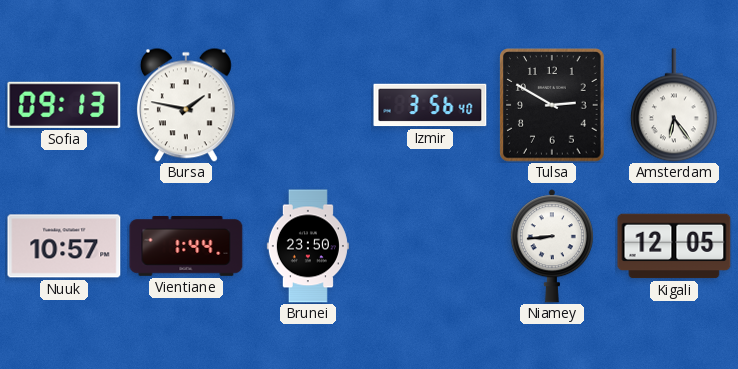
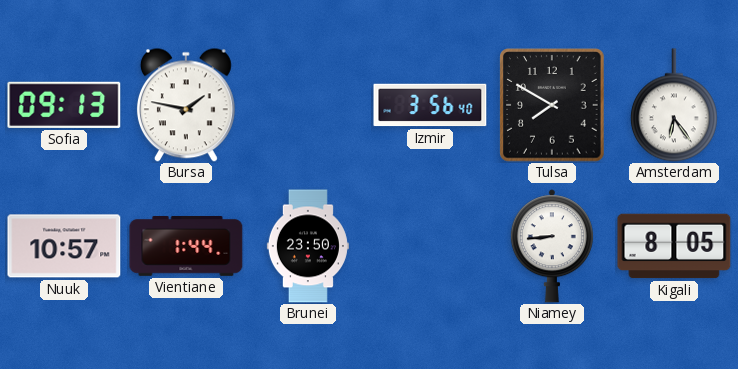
Tulsa: 2:50 -> 7:50 (552, 105)
Kigali: 12:05 -> 8:05 (674, 246)
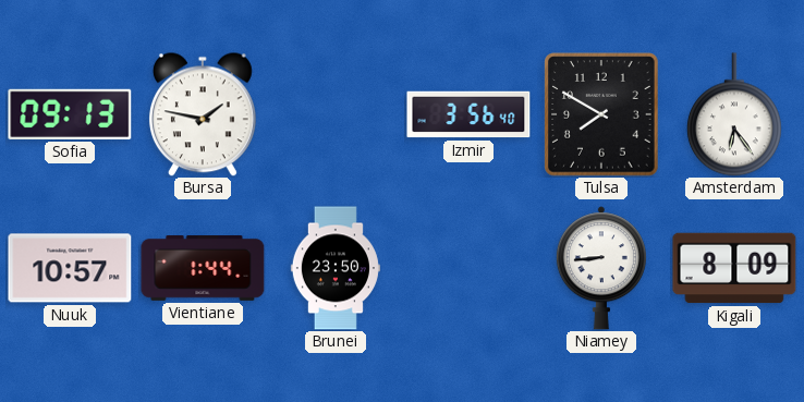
Kigali: 8:05 -> 8:09 (734, 268)
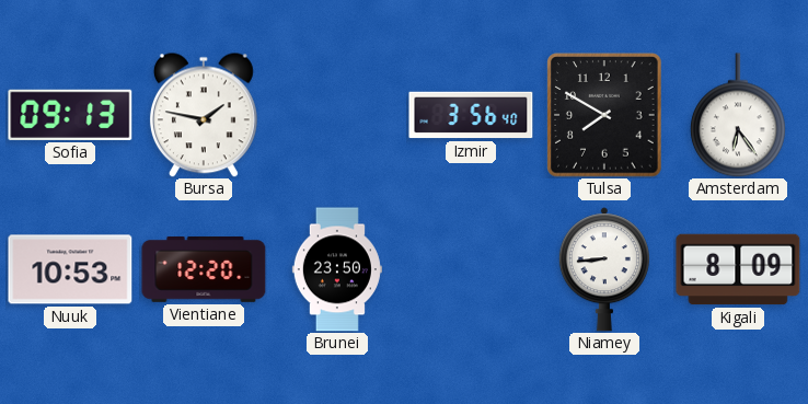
Nuuk: 10:57 -> 10:53 (70, 269)
Vientiane: 1:44 -> 12:20 (204, 270)
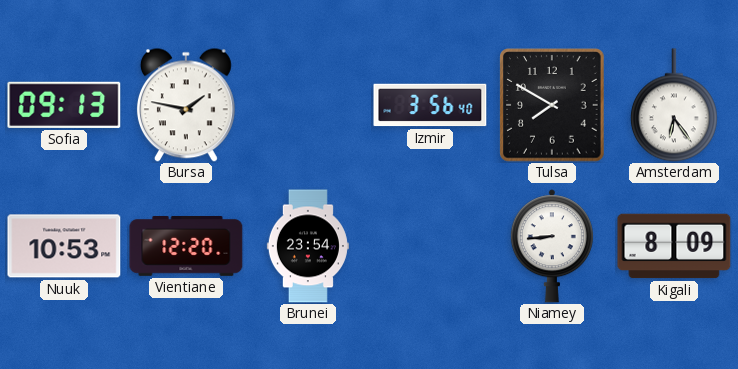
Brunei: 23:50 -> 23:54 (308, 246)
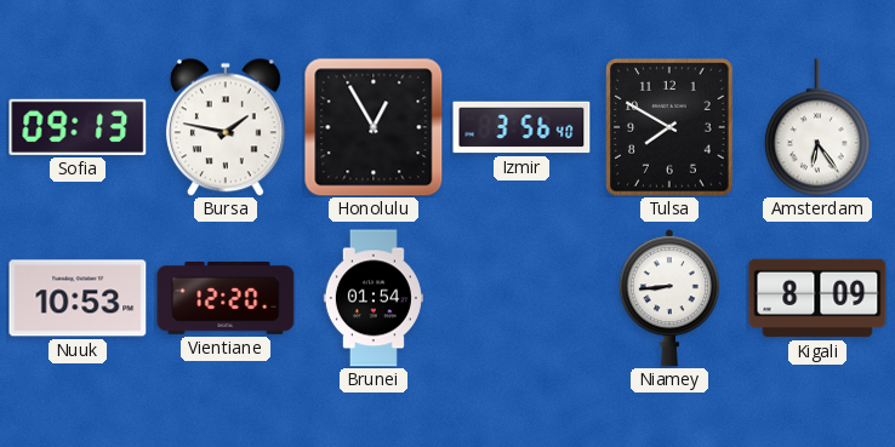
Honolulu: none -> 12:55 (374, 127)
Brunei: 23:54 -> 01:54 (374, 298)
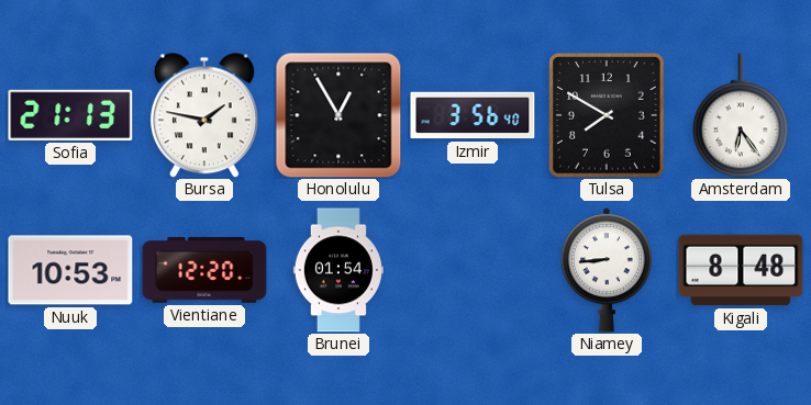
Sofia: 09:13 -> 21:13 (70, 115)
Kigali: 8:09 -> 8:48 (741, 270)
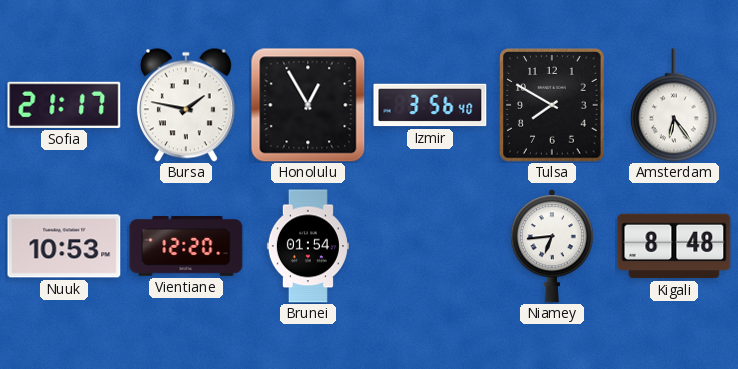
Sofia: 21:13 -> 21:17 (64, 105)
Niamey: 8:44 -> 6:44 (552, 246)
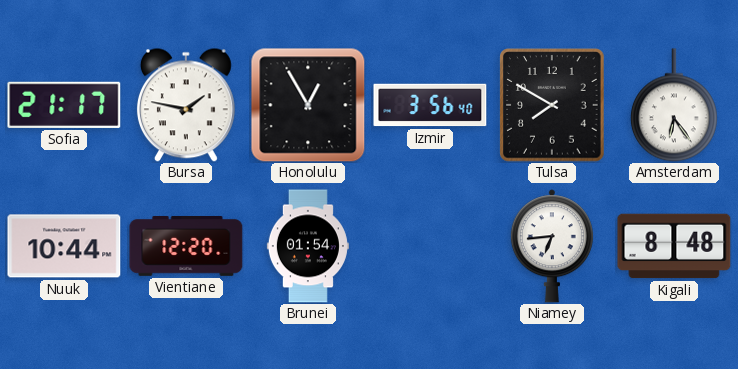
Nuuk: 10:53 -> 10:44 (64, 246)
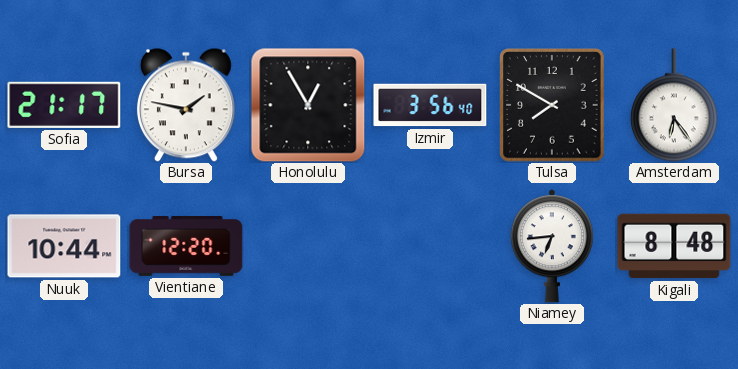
Brunei: 01:54 -> none (308, 246)
